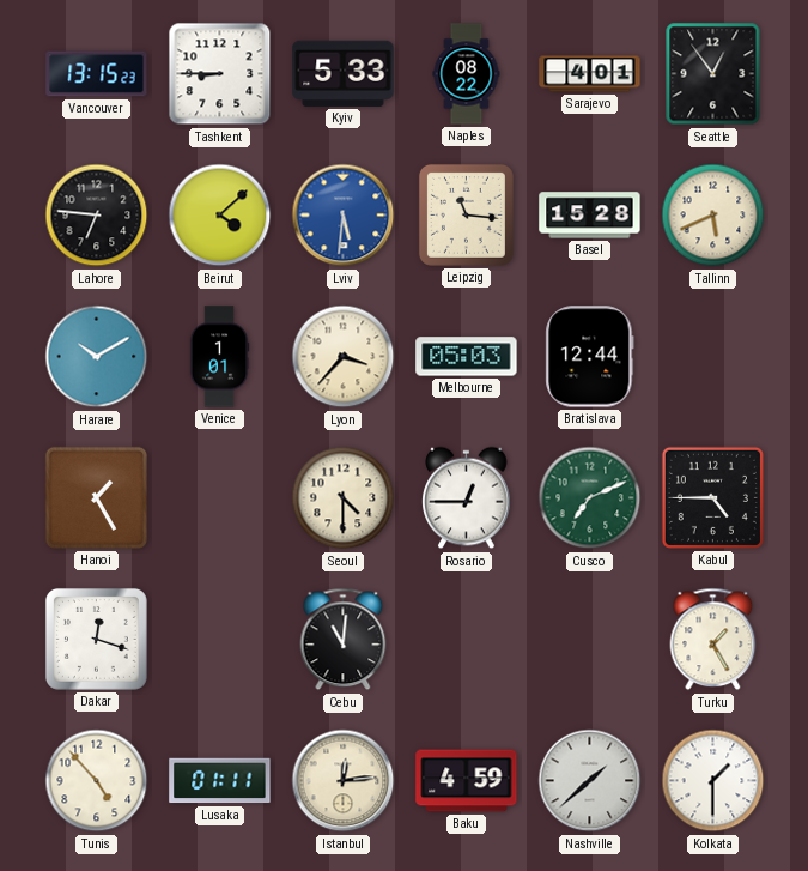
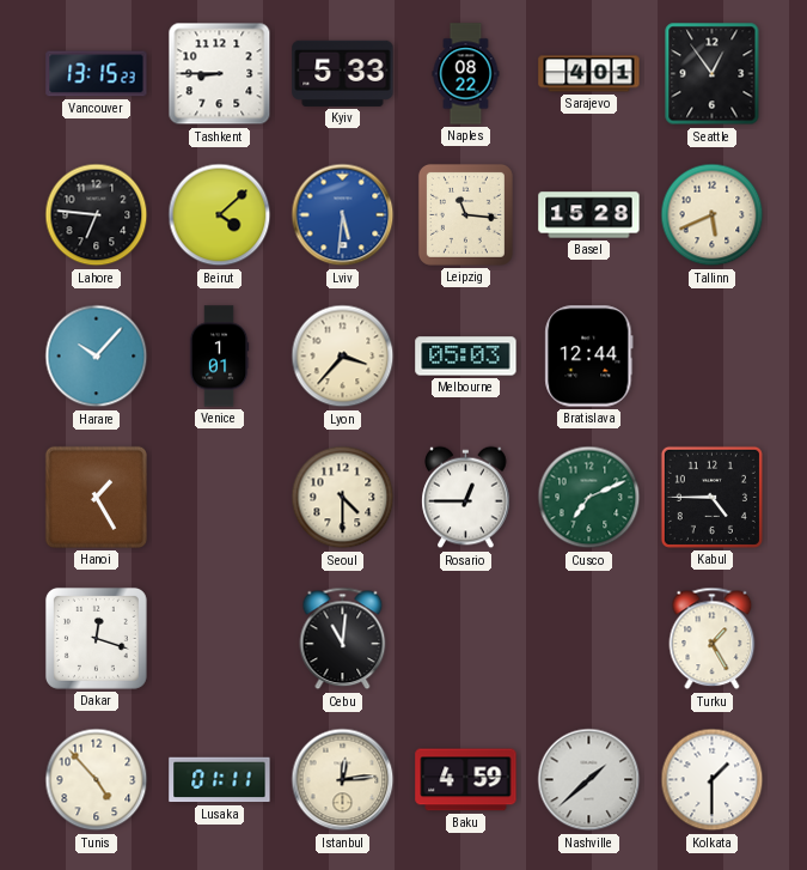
Harare: 10:10 -> 10:07 (97, 357)
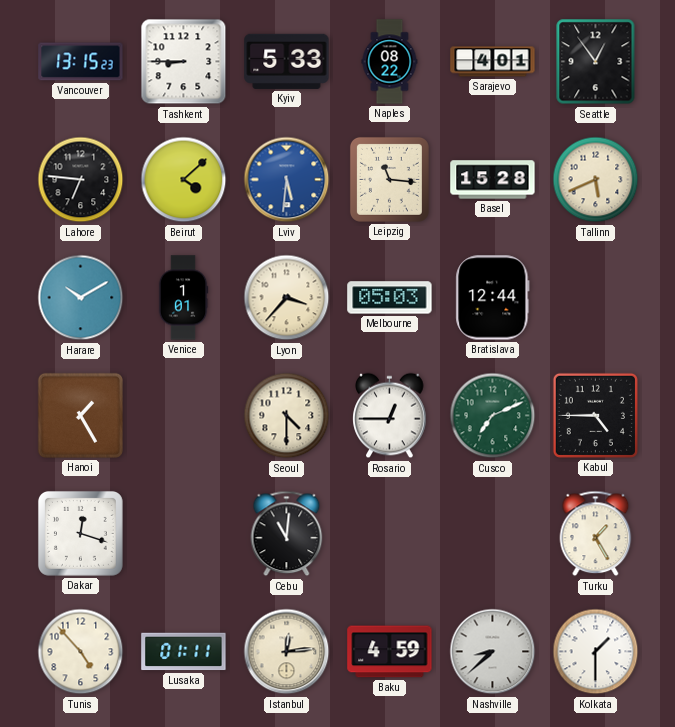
Harare: 10:07 -> 10:10 (81, 298)
Nashville: 1:38 -> 8:38 (493, 652)
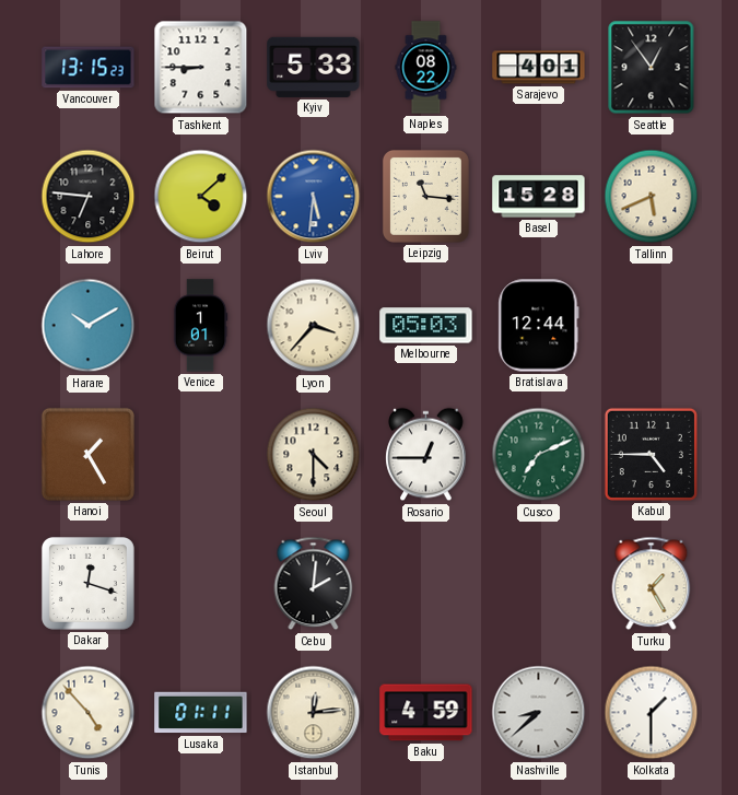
Cebu: 11:01 -> 2:01 (314, 584)
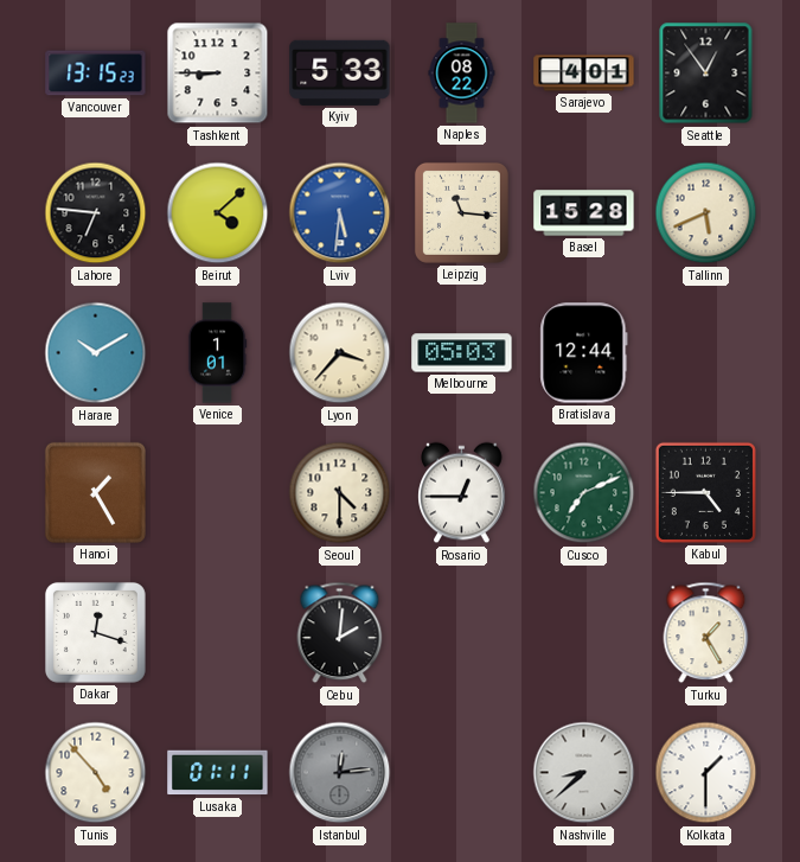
Istanbul dial: cream -> grey (340, 773)
Baku: 4:59 -> none (426, 713)
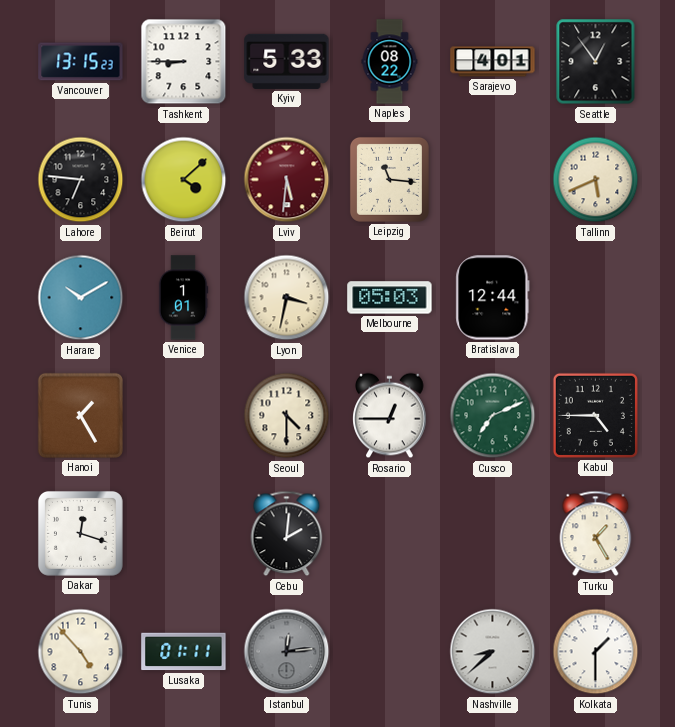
Lviv dial: blue -> burgundy (287, 180)
Basel: 15:28 -> none (584, 213)
Lyon: 3:37 -> 3:32 (287, 298)
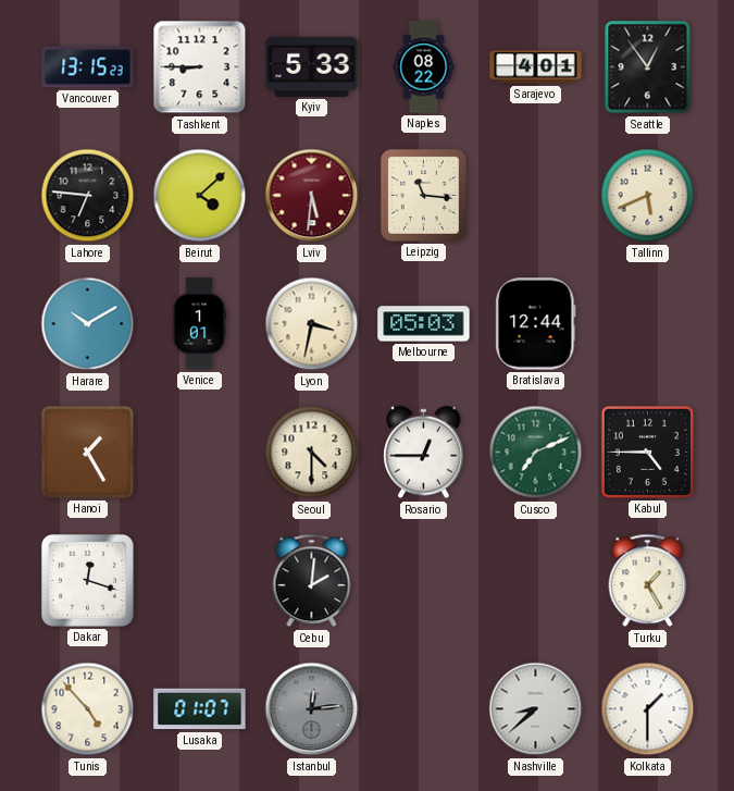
Lusaka: 01:11 -> 01:07 (200, 709)
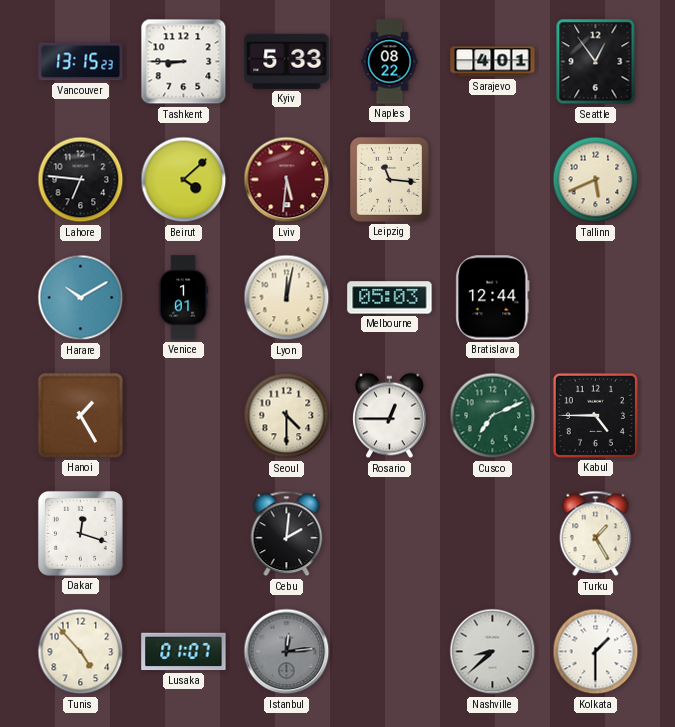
Lyon: 3:32 -> 12:02 (287, 298)
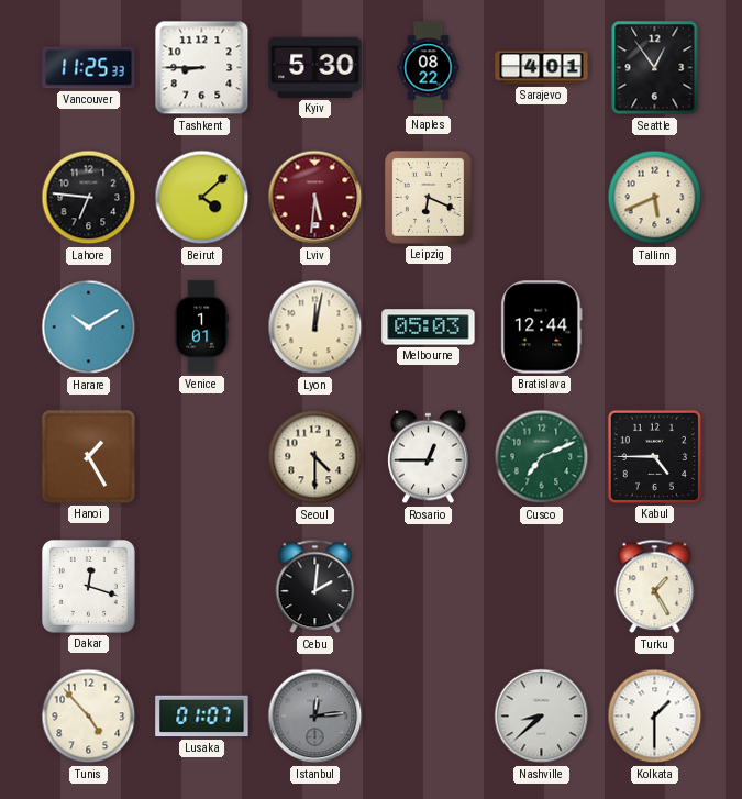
Vancouver: 13:15 -> 11:25 (89, 68)
Kyiv: 5:33 -> 5:30 (315, 67)
Leipzig: 11:16 -> 6:19 (428, 197)
